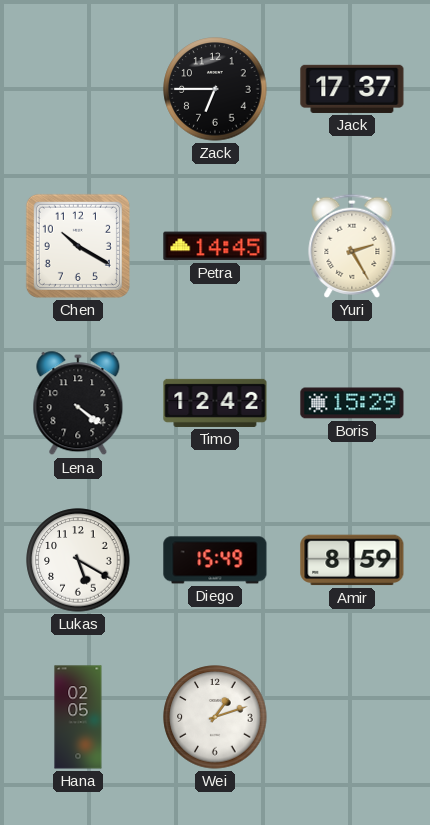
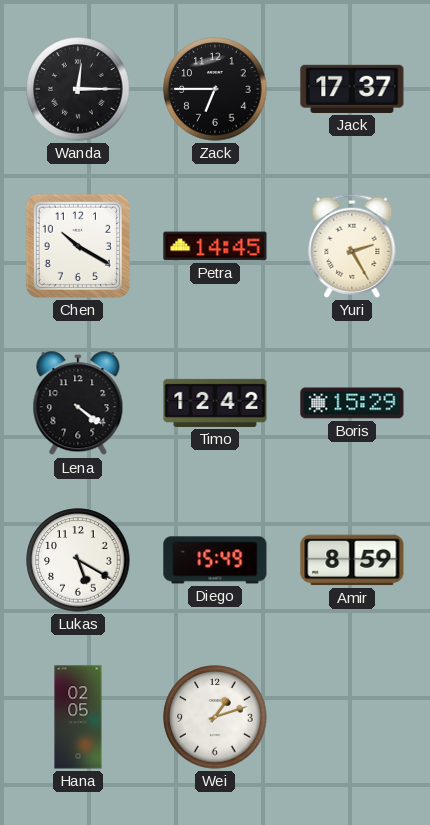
Wanda: none -> 12:15 (78, 89)
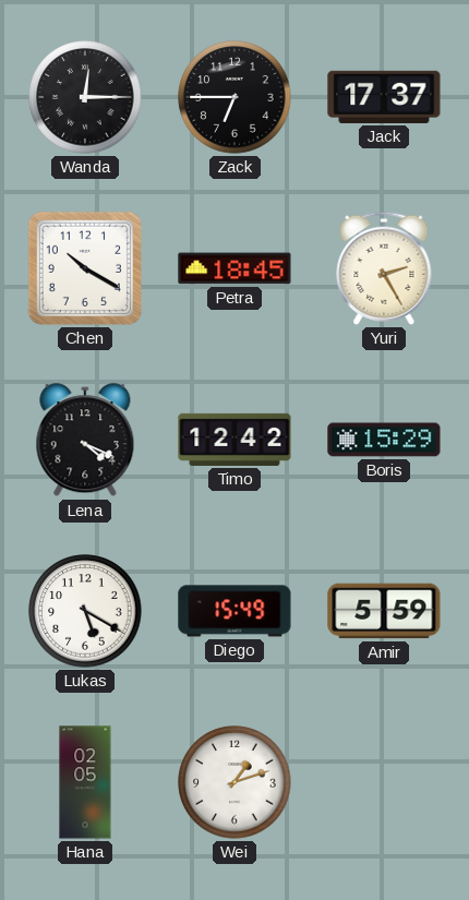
Petra: 14:45 -> 18:45 (234, 268)
Lena: 4:21 -> 4:19 (85, 441)
Amir: 8:59 -> 5:59 (384, 611)
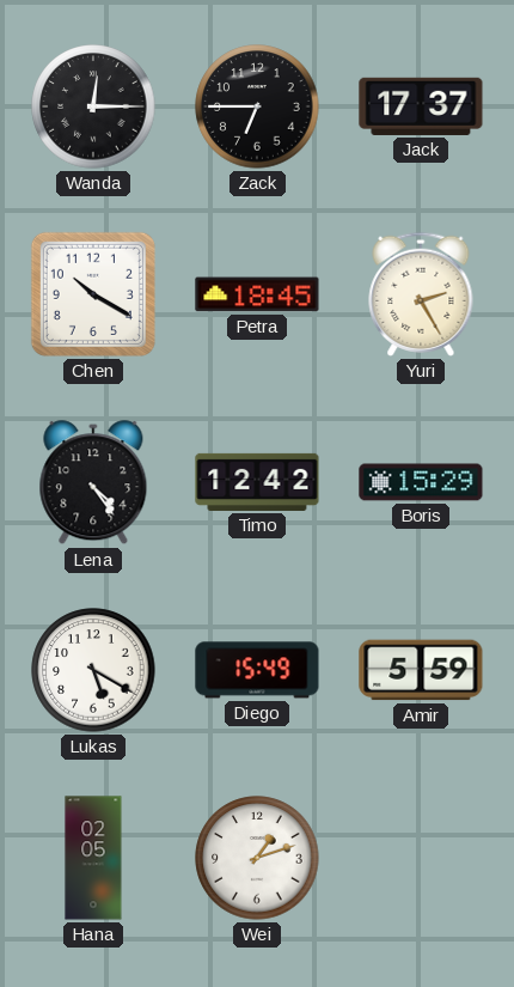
Lena: 4:19 -> 4:24 (93, 483)
